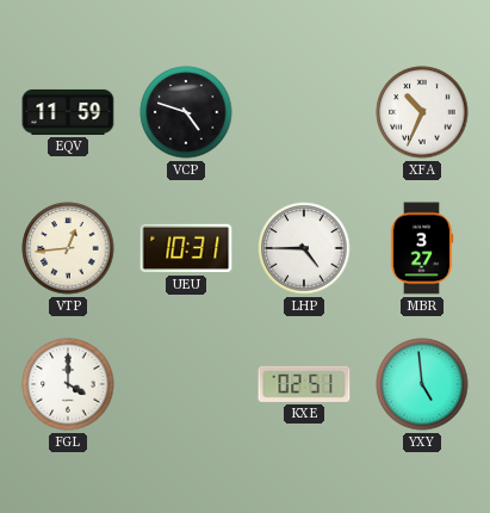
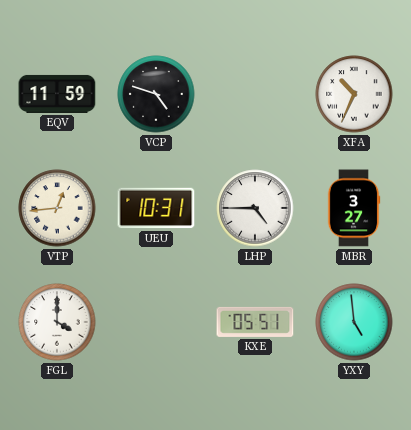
KXE: 02:51 -> 05:51 (255, 322)
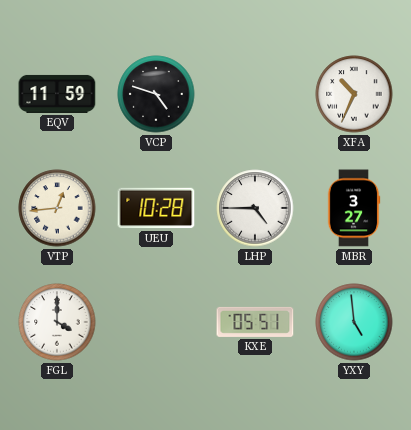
UEU: 10:31 -> 10:28 (156, 208)
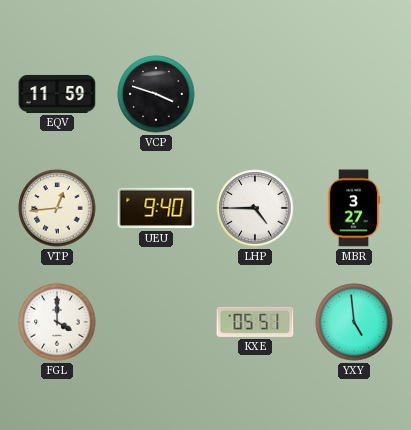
VCP: 4:48 -> 3:48 (156, 94)
XFA: 10:34 -> none (354, 94)
UEU: 10:28 -> 9:40 (156, 208)
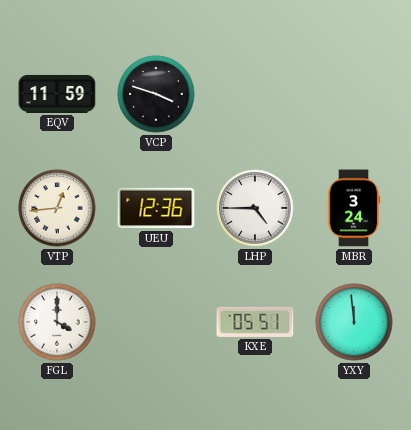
UEU: 9:40 -> 12:36 (156, 208)
MBR: 3:27 -> 3:24 (354, 208)
YXY: 4:59 -> 11:59 (354, 322)
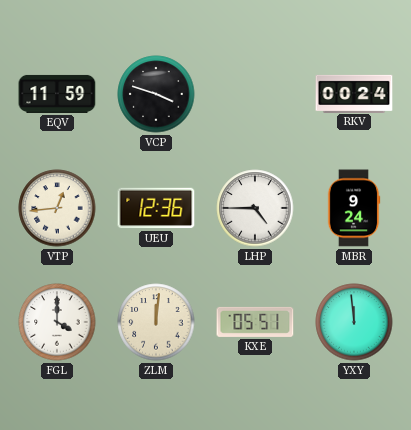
RKV: none -> 00:24 (354, 93)
MBR: 3:24 -> 9:24 (354, 208)
ZLM: none -> 12:01 (156, 322)
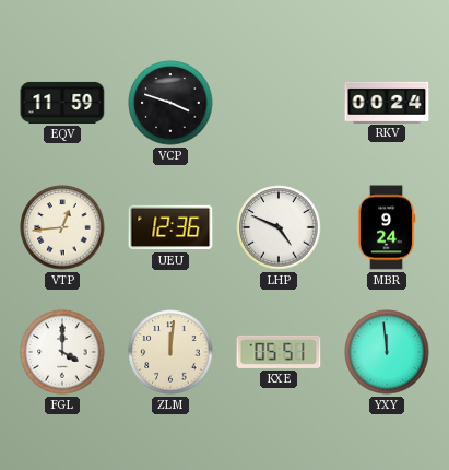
LHP: 4:45 -> 4:49 (279, 227)
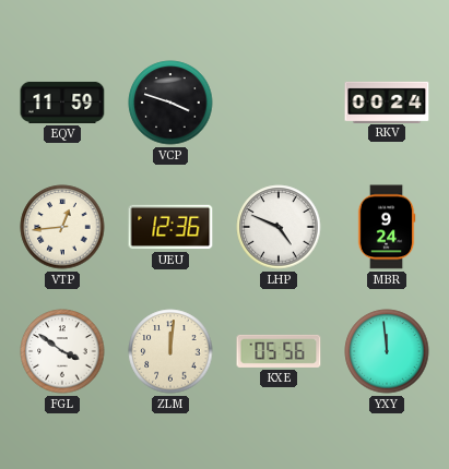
FGL: 4:00 -> 3:51 (62, 351)
KXE: 05:51 -> 05:56 (279, 351)
